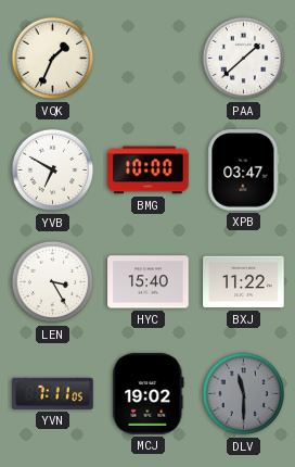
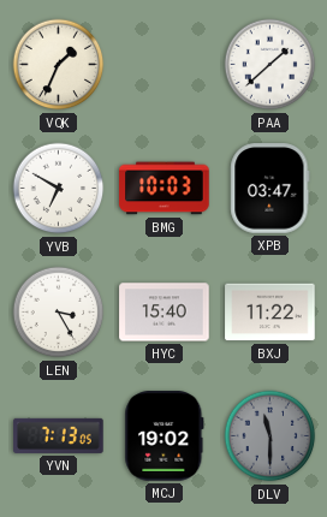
BMG: 10:00 -> 10:03 (165, 189)
YVN: 7:11 -> 7:13 (59, 435)
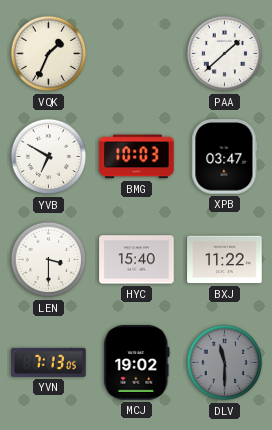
LEN: 3:25 -> 3:30 (49, 260)
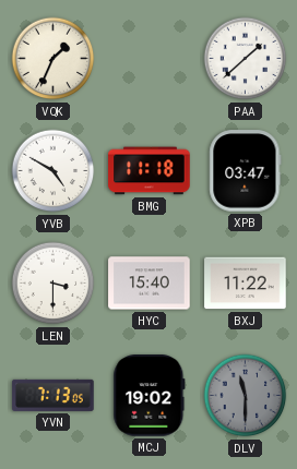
YVB: 6:50 -> 4:50 (54, 171)
BMG: 10:03 -> 11:18 (150, 171)
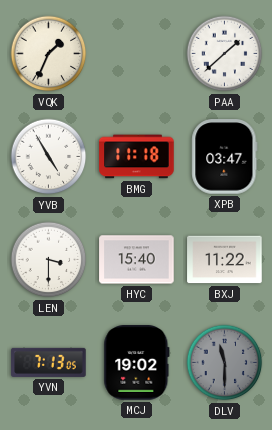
YVB: 4:50 -> 4:55 (49, 157)
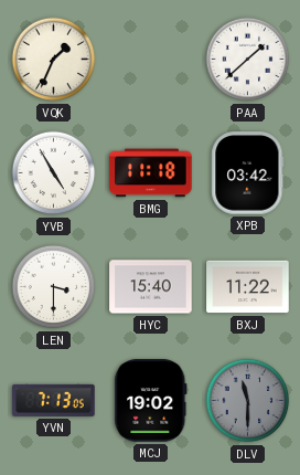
XPB: 03:47 -> 03:42 (248, 173)
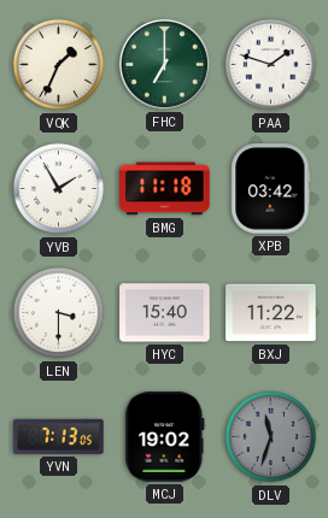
FHC: none -> 7:00 (164, 64)
PAA: 1:38 -> 1:48 (271, 65)
YVB: 4:55 -> 1:55 (59, 189)
DLV: 11:30 -> 11:33 (271, 437)
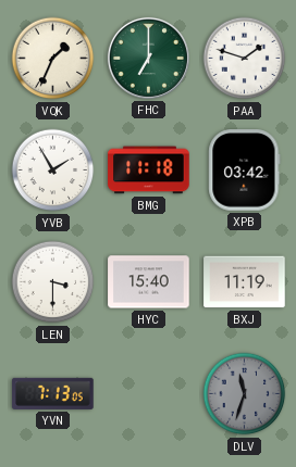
BXJ: 11:22 -> 11:19 (245, 282)
MCJ: 19:02 -> none (165, 437)
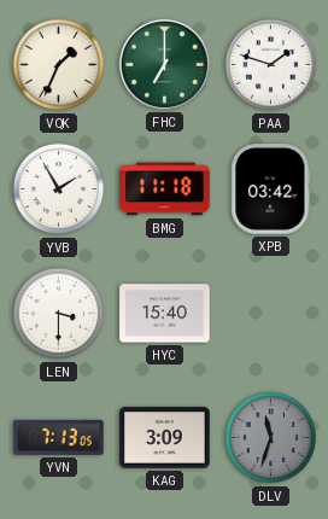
BXJ: 11:19 -> none (245, 282)
KAG: none -> 3:09 (165, 438)
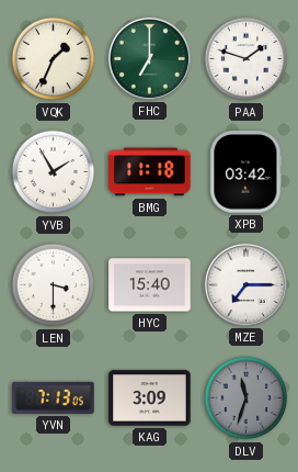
MZE: none -> 7:15 (245, 284)
